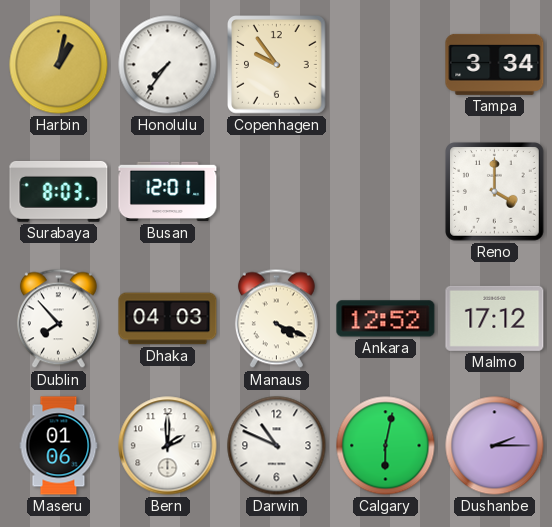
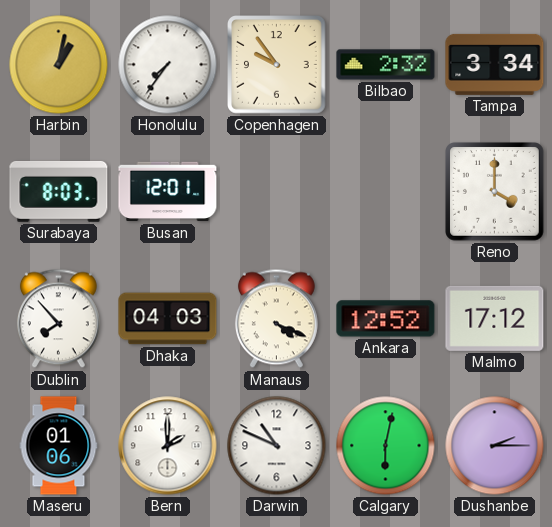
Bilbao: none -> 2:32 (386, 65)
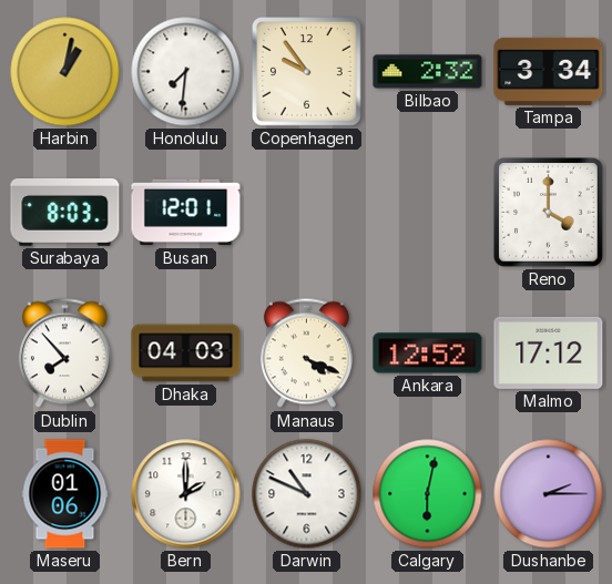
Honolulu: 7:36 -> 7:31 (186, 72)
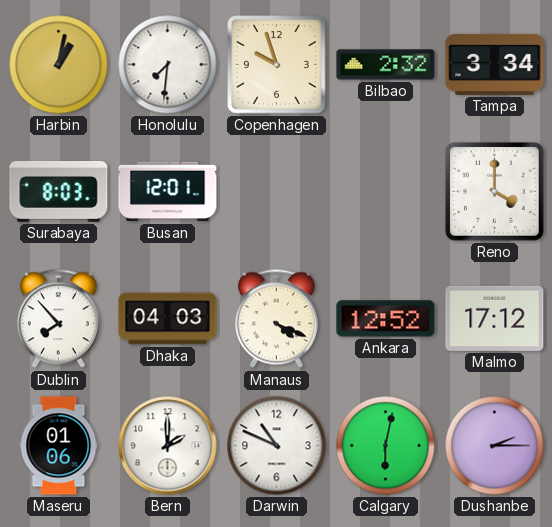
Copenhagen: 9:54 -> 9:57 (277, 65)
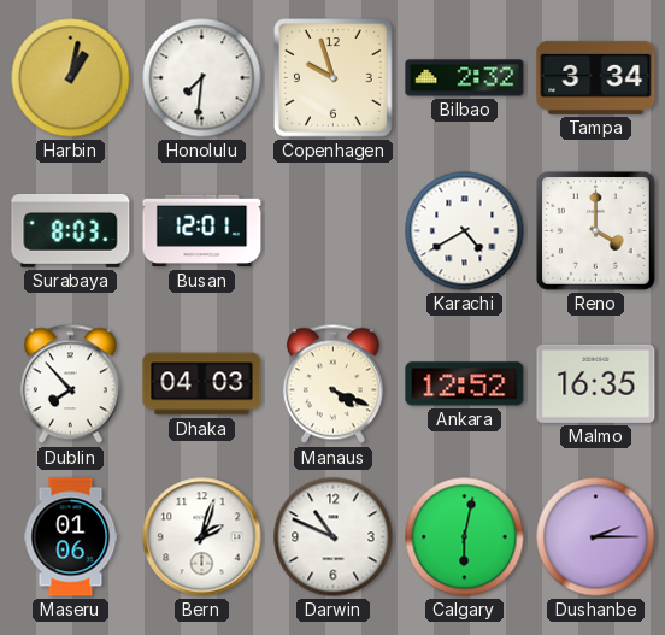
Karachi: none -> 4:40 (465, 231)
Malmo: 17:12 -> 16:35 (596, 383)
Bern: 2:00 -> 2:03 (202, 537)
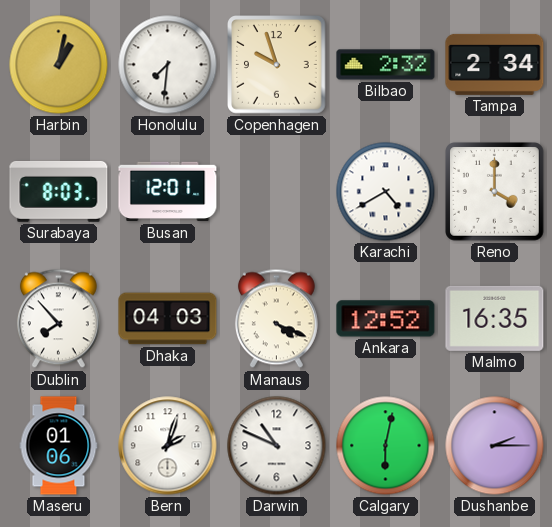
Tampa: 3:34 -> 2:34 (495, 64)
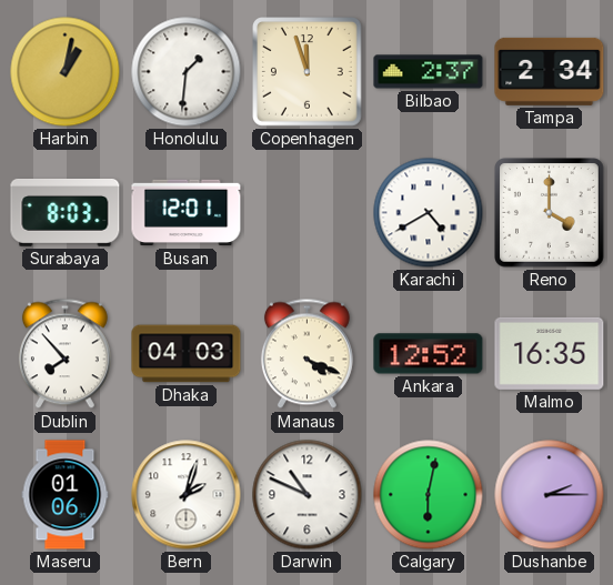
Honolulu: 7:31 -> 1:31 (187, 72)
Copenhagen: 9:57 -> 11:57 (308, 72)
Bilbao: 2:32 -> 2:37 (429, 72)
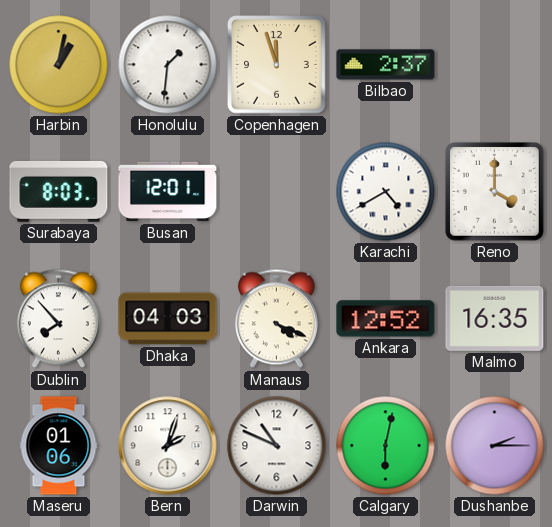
Tampa: 2:34 -> none (550, 71)
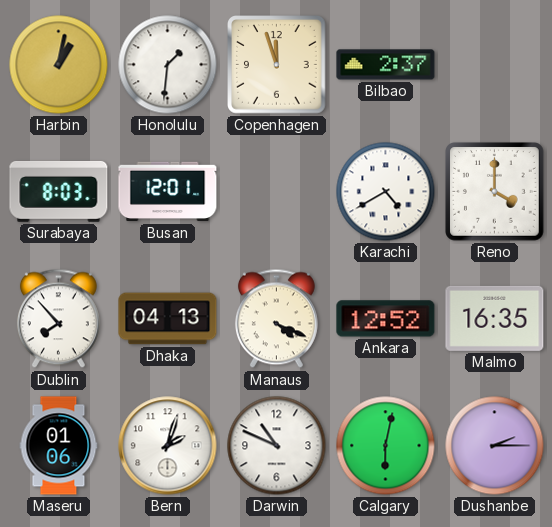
Dhaka: 04:03 -> 04:13 (168, 319)
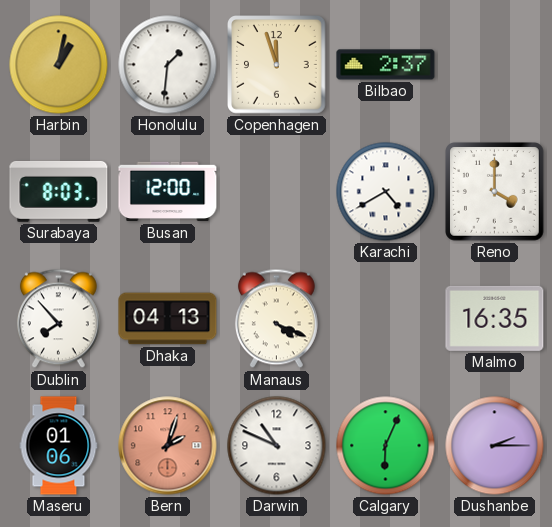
Busan: 12:01 -> 12:00 (168, 192)
Ankara: 12:52 -> none (386, 319)
Bern dial: white -> salmon (168, 446)
Calgary: 6:02 -> 6:04 (386, 446)
